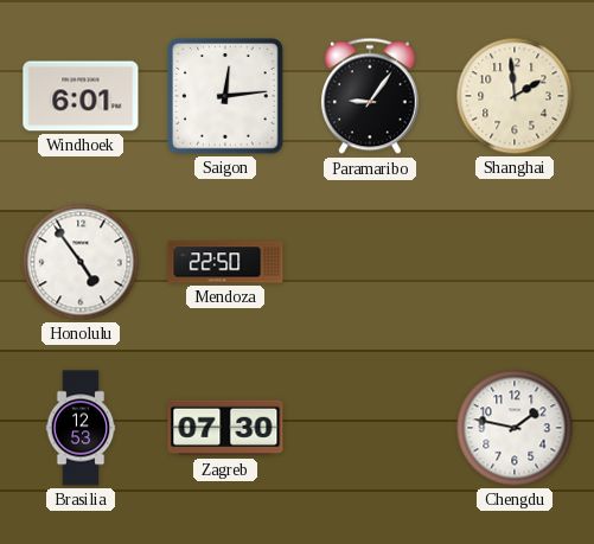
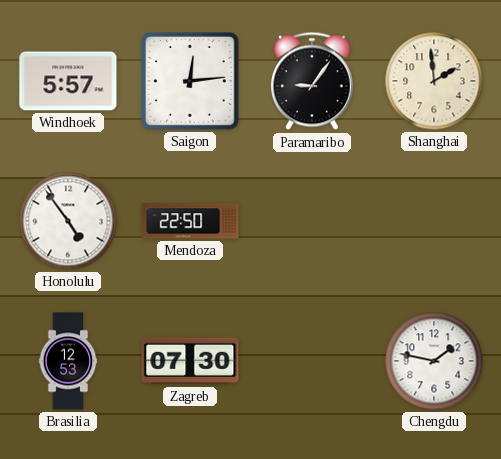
Windhoek: 6:01 -> 5:57 (68, 81)
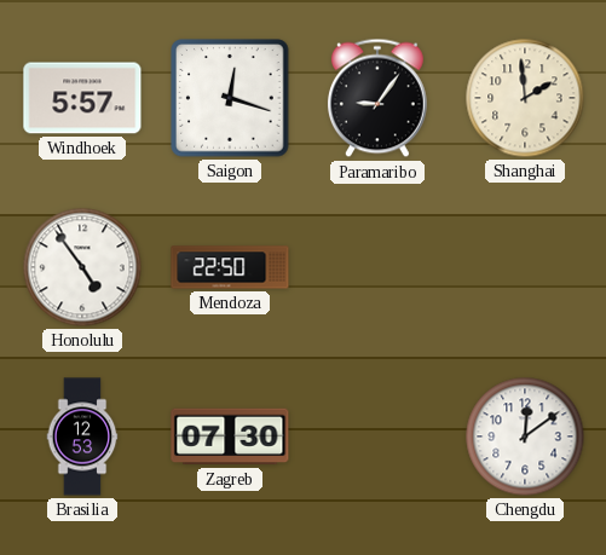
Saigon: 12:14 -> 12:18 (230, 98)
Chengdu: 1:47 -> 12:09 (525, 437)
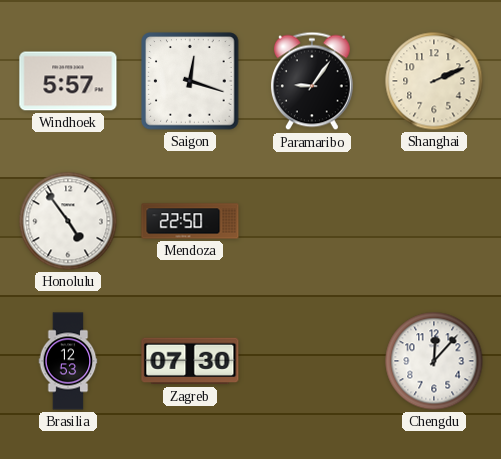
Shanghai: 1:59 -> 2:11 (434, 81)
Chengdu: 12:09 -> 12:07 (434, 361)
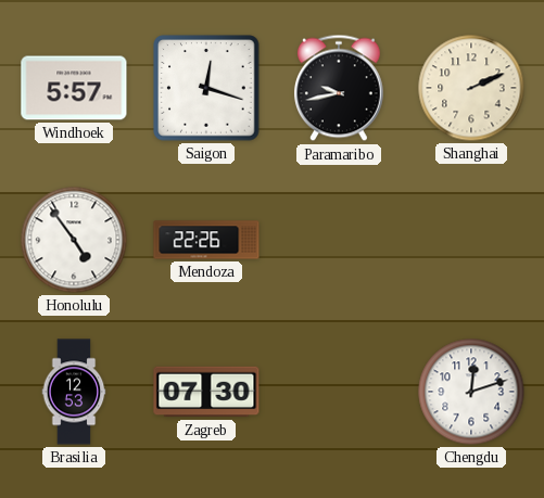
Paramaribo: 9:06 -> 9:43 (339, 88)
Mendoza: 22:50 -> 22:26 (206, 240)
Chengdu: 12:07 -> 12:12 (471, 392)
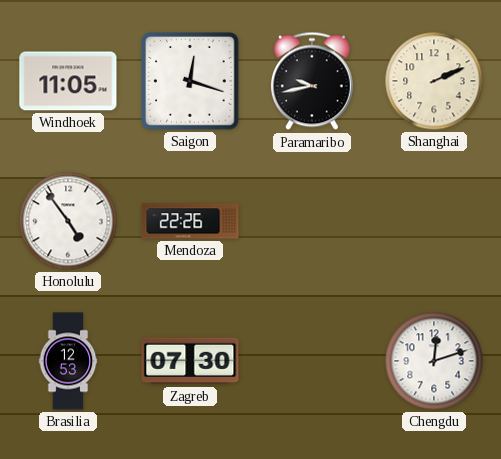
Windhoek: 5:57 -> 11:05 (68, 81)
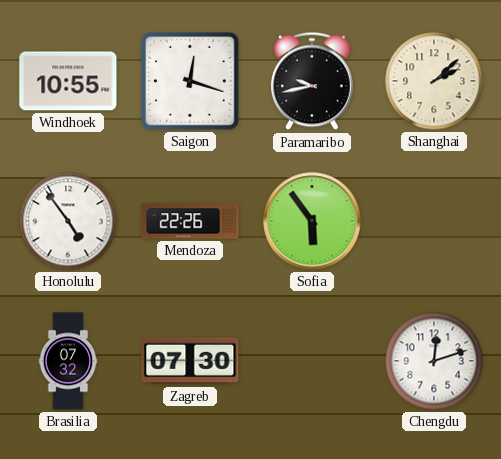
Windhoek: 11:05 -> 10:55 (68, 81)
Shanghai: 2:11 -> 2:08 (434, 81)
Sofia: none -> 5:54 (312, 221)
Brasilia: 12:53 -> 07:32 (68, 361)
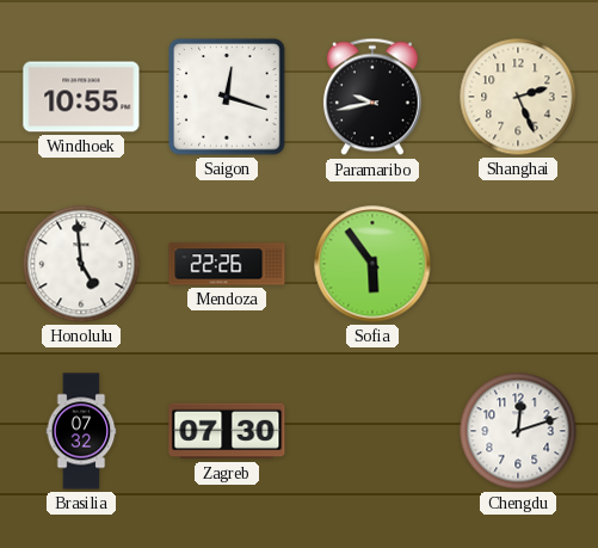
Shanghai: 2:08 -> 2:26 (518, 97)
Honolulu: 4:54 -> 4:59 (81, 264)
